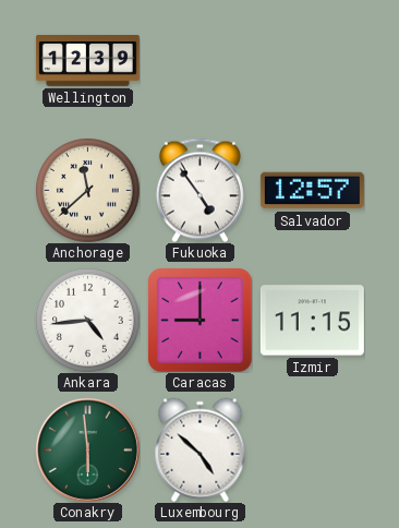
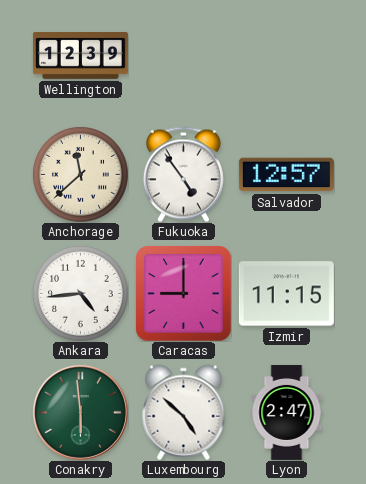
Lyon: none -> 2:47 (287, 412)
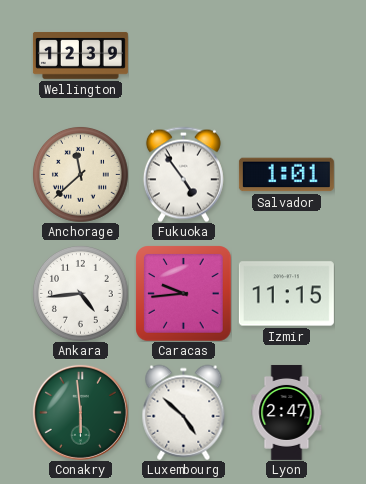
Salvador: 12:57 -> 1:01 (286, 175)
Caracas: 9:00 -> 9:44 (183, 293)
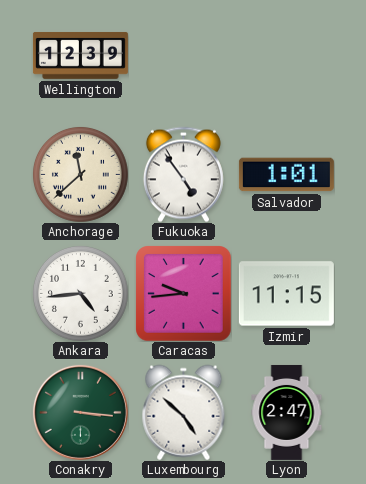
Conakry: 5:59 -> 3:16 (80, 412)
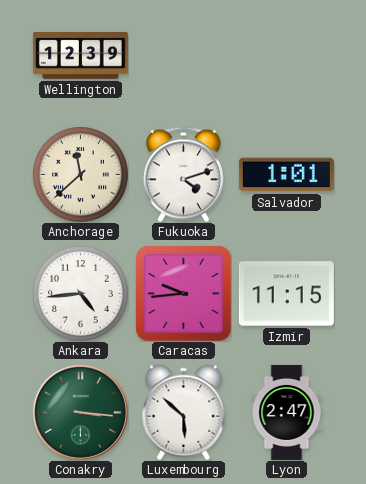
Fukuoka: 4:54 -> 4:12 (183, 174)
Luxembourg: 4:52 -> 5:52 (184, 412)
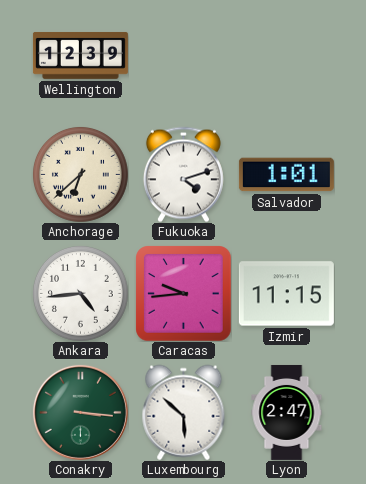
Anchorage: 11:38 -> 6:38 (80, 174)
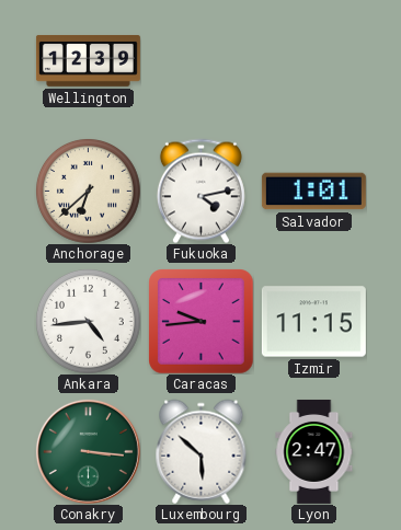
Fukuoka: 4:12 -> 4:13 (200, 191)
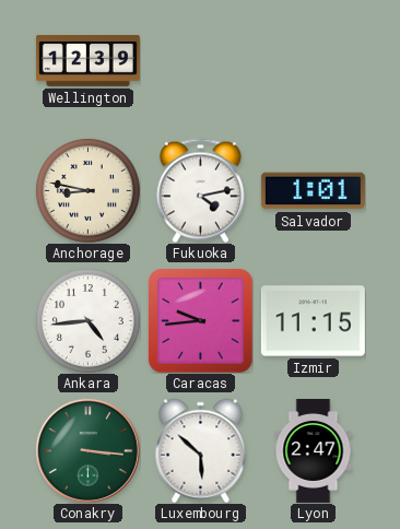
Anchorage: 6:38 -> 8:47 (87, 190)
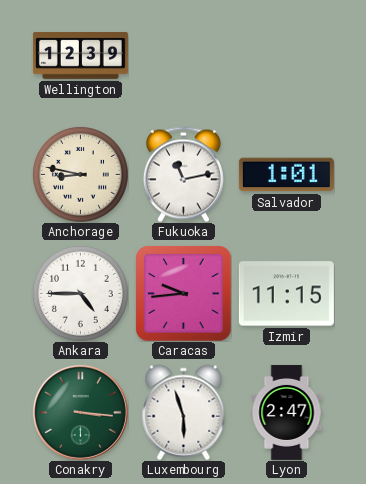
Fukuoka: 4:13 -> 11:13 (183, 174)
Ankara: 4:44 -> 4:45 (80, 293)
Luxembourg: 5:52 -> 5:57 (184, 412)
